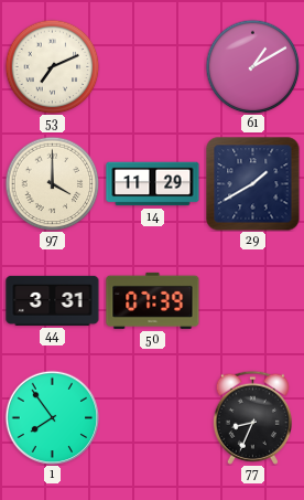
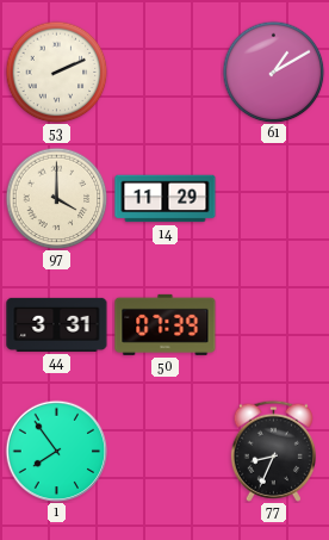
53: 7:11 -> 2:11 (56, 72)
29: 1:40 -> none (253, 184)
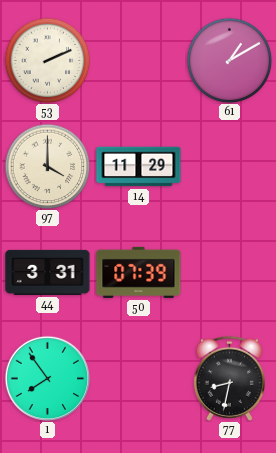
77: 8:34 -> 8:32 (229, 378)
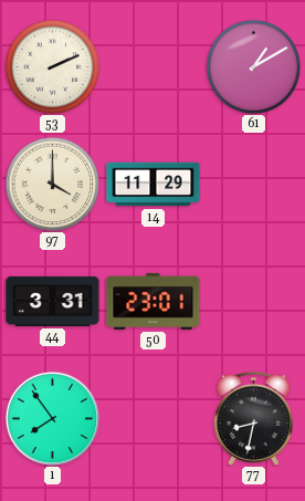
50: 07:39 -> 23:01 (154, 301)
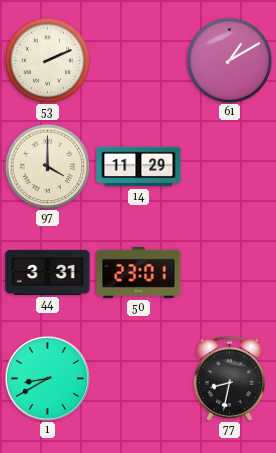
1: 7:54 -> 8:40 (47, 378)
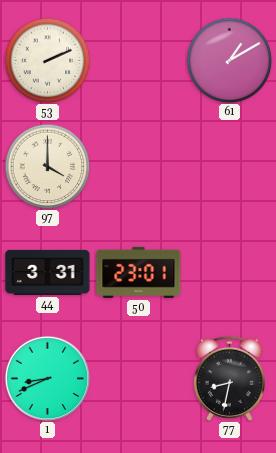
14: 11:29 -> none (139, 167)
1: 8:40 -> 8:41 (47, 378)
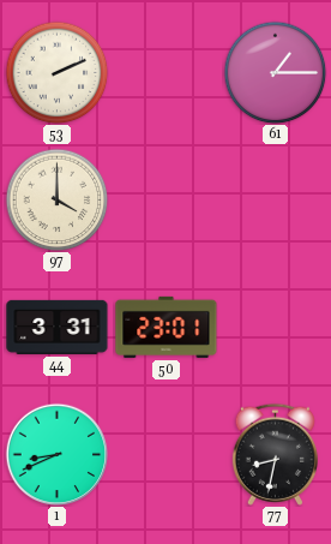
61: 1:10 -> 1:15 (275, 72)
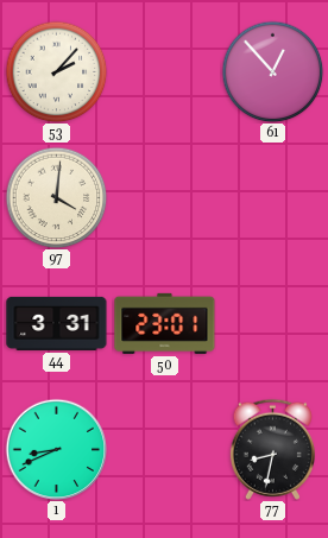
53: 2:11 -> 2:07 (56, 71)
61: 1:15 -> 12:53 (272, 71)
97: 4:00 -> 4:01 (56, 197)
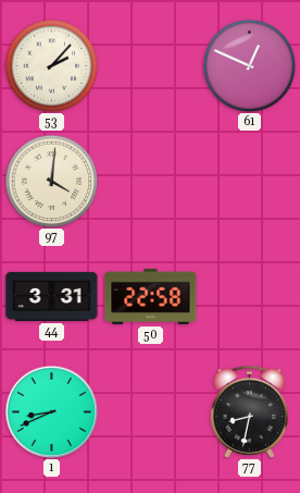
61: 12:53 -> 12:49 (249, 65)
50: 23:01 -> 22:58 (151, 296)
